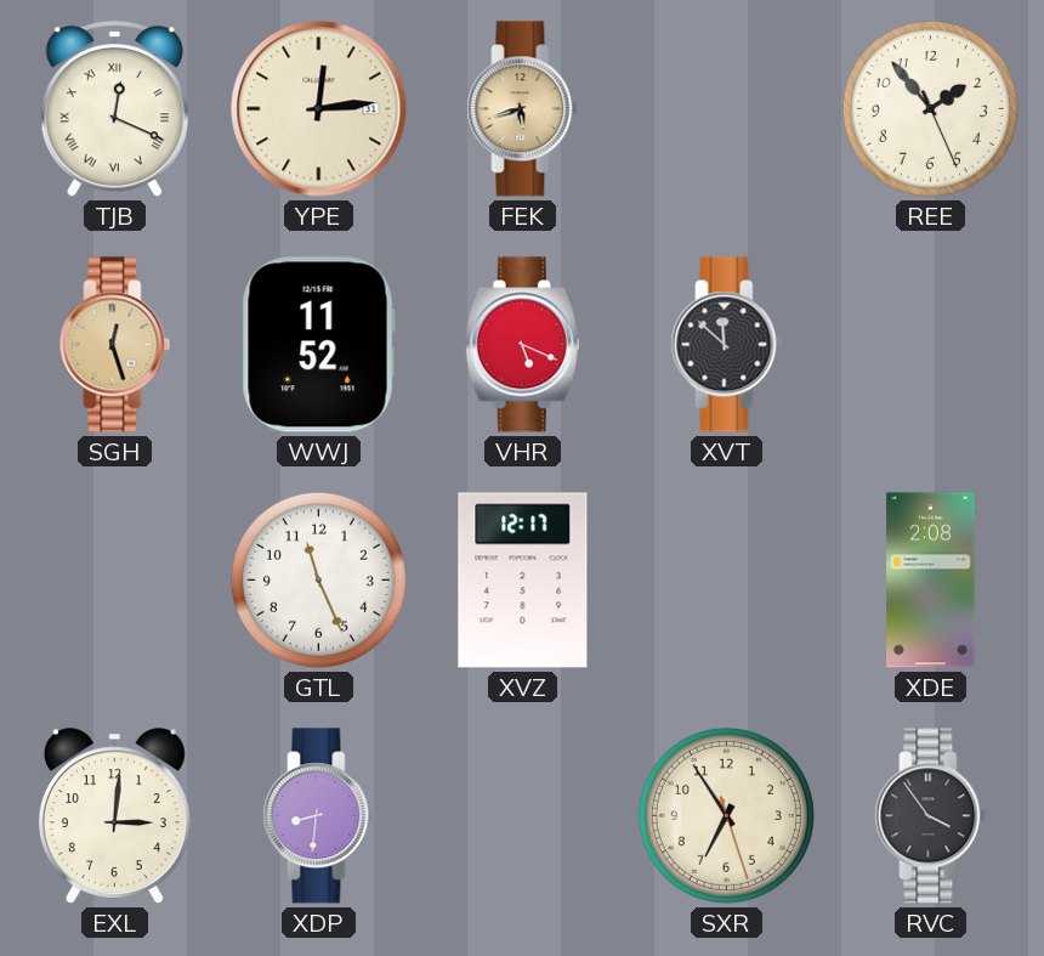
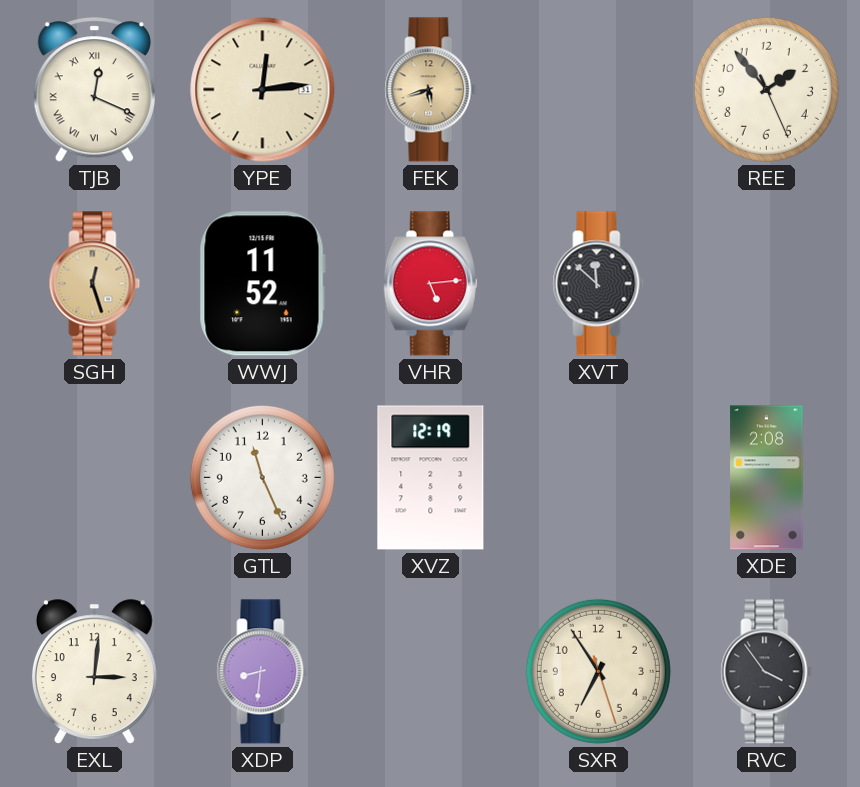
VHR: 5:19 -> 5:14 (430, 284)
XVZ: 12:17 -> 12:19 (431, 478)
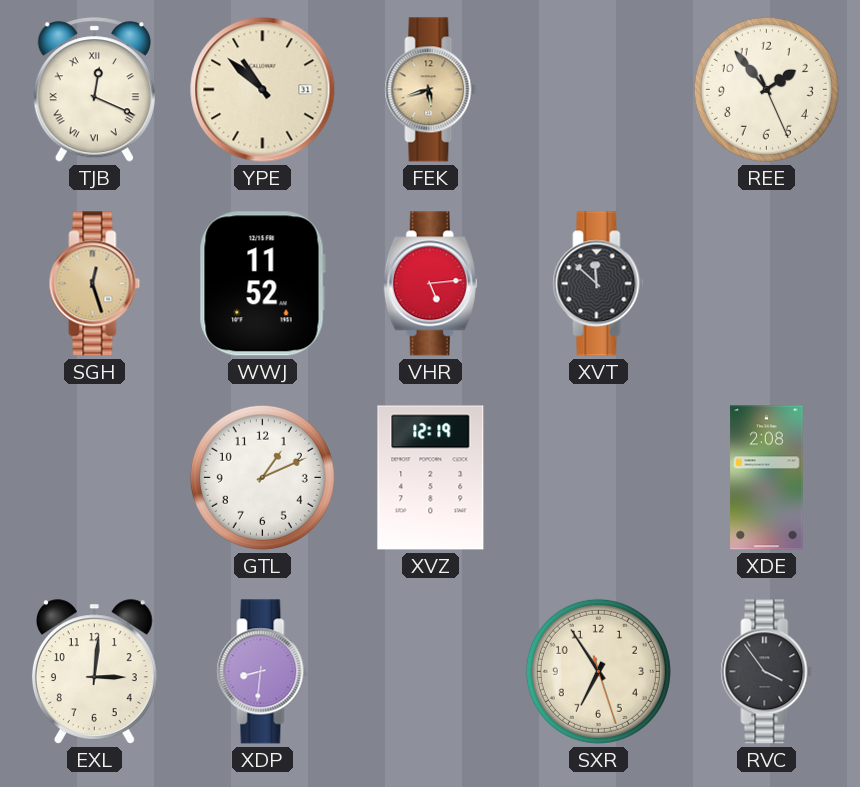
YPE: 12:14 -> 10:52 (263, 90)
GTL: 11:26 -> 1:11 (262, 477)
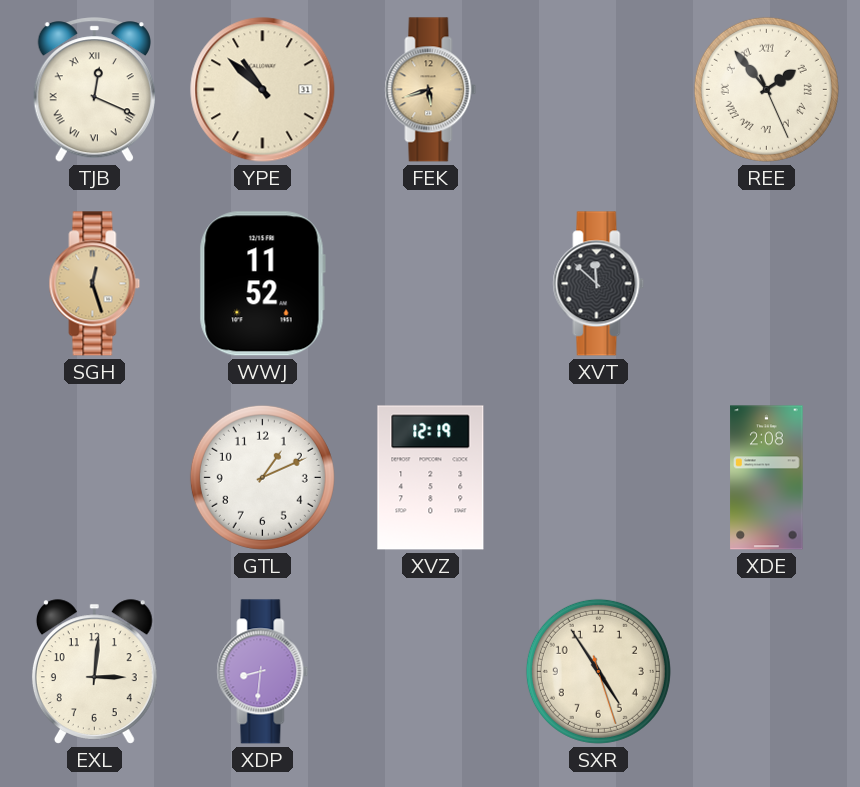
REE numerals: Arabic -> Roman (766, 89)
VHR: 5:14 -> none (430, 284)
SXR: 6:54 -> 4:54 (598, 671)
RVC: 3:54 -> none (767, 672)
